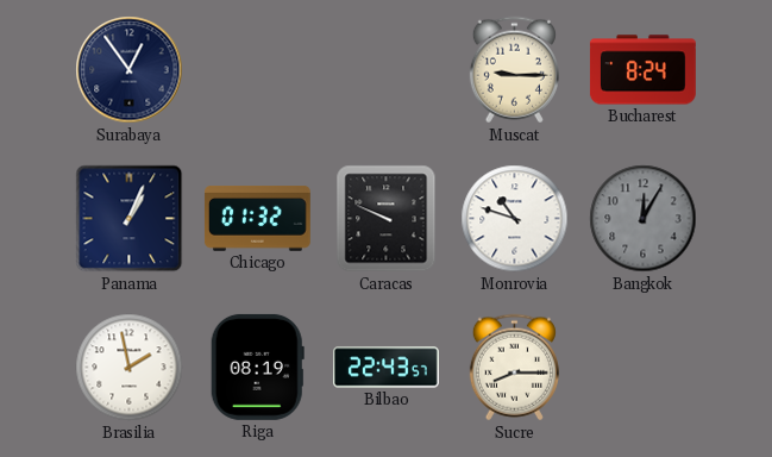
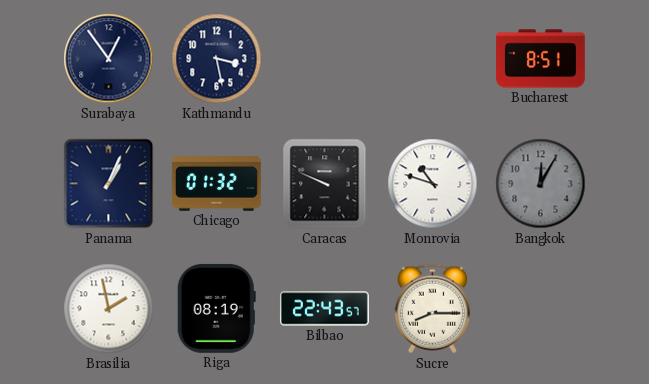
Kathmandu: none -> 3:28 (217, 59)
Muscat: 9:15 -> none (514, 70)
Bucharest: 8:24 -> 8:51 (540, 59)
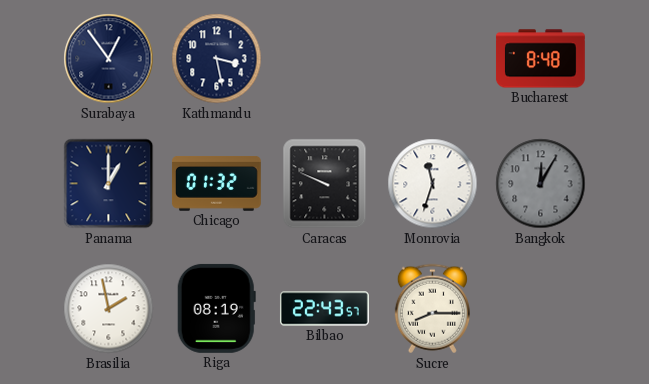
Bucharest: 8:51 -> 8:48 (540, 59)
Panama: 1:04 -> 1:00 (109, 184)
Monrovia: 10:48 -> 11:33 (433, 184)
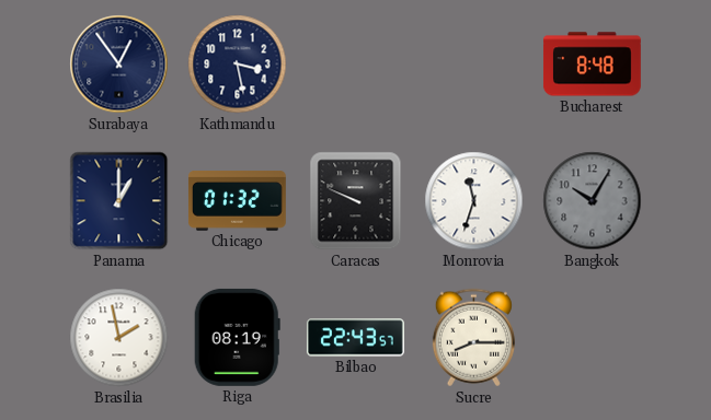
Bangkok: 12:05 -> 10:05 (593, 201)
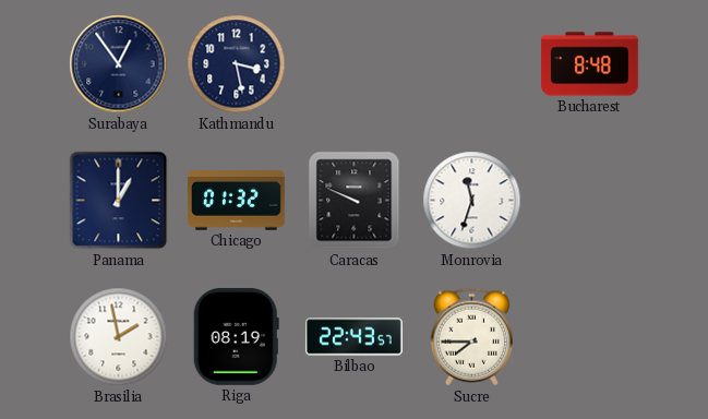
Bangkok: 10:05 -> none (593, 201)
Sucre: 8:15 -> 7:45 (471, 337)
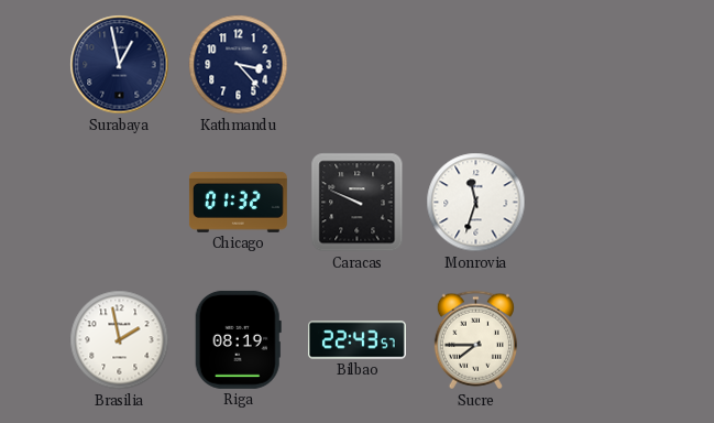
Surabaya: 12:54 -> 12:58 (120, 65)
Kathmandu: 3:28 -> 3:23 (239, 65)
Bucharest: 8:48 -> none (589, 64)
Panama: 1:00 -> none (119, 201)
